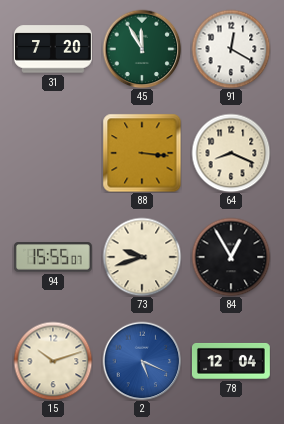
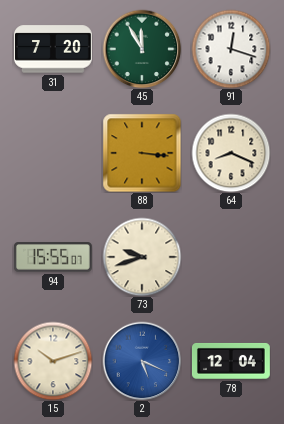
91: 12:20 -> 12:18 (231, 49)
84: 12:55 -> none (231, 257)
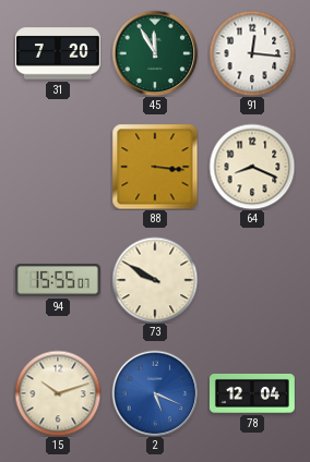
91: 12:18 -> 12:16 (252, 53)
73: 9:42 -> 9:50 (155, 280)
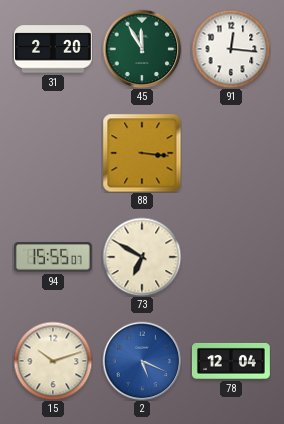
31: 7:20 -> 2:20 (54, 49)
64: 8:19 -> none (252, 167)
73: 9:50 -> 6:50 (142, 257)
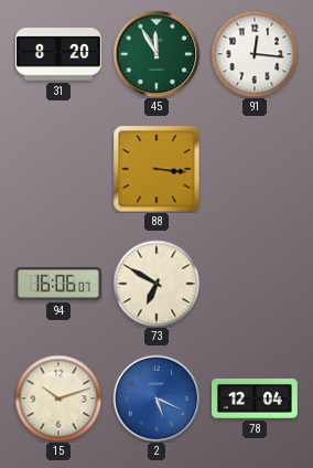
31: 2:20 -> 8:20 (60, 54)
94: 15:55 -> 16:06 (58, 284)
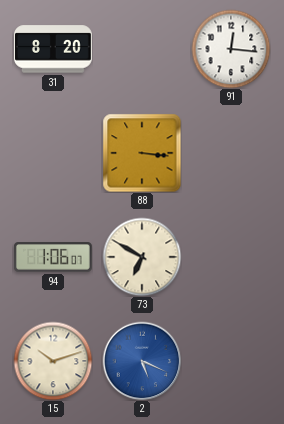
45: 11:55 -> none (156, 54)
94: 16:06 -> 1:06 (53, 257)
78: 12:04 -> none (255, 398)
